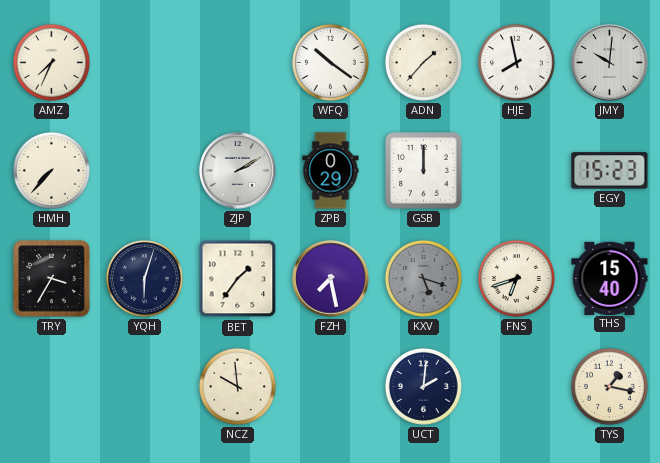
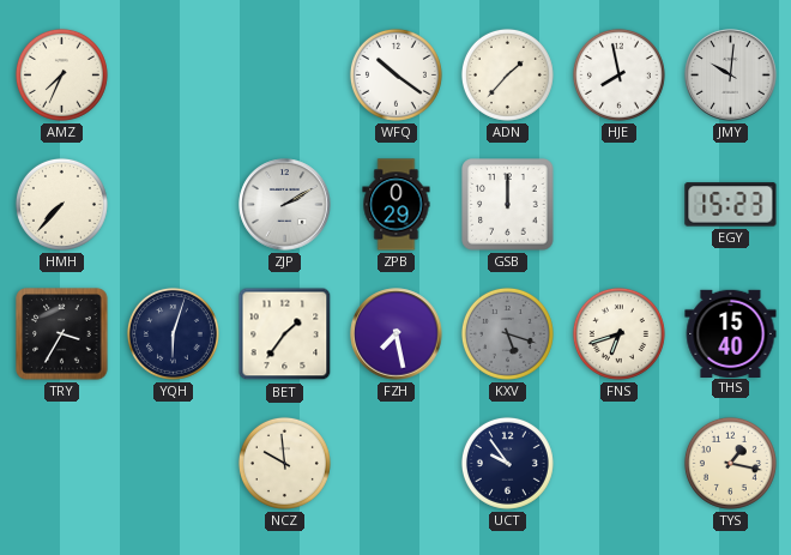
UCT: 2:01 -> 9:54 (507, 463)
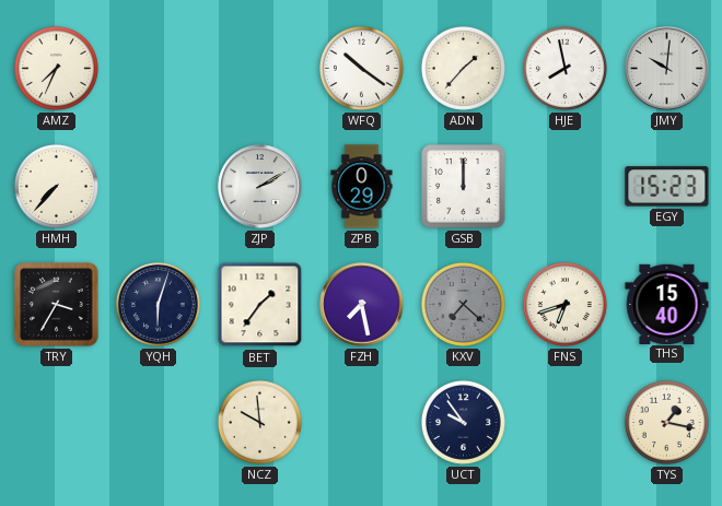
KXV: 5:18 -> 7:22 (463, 304)
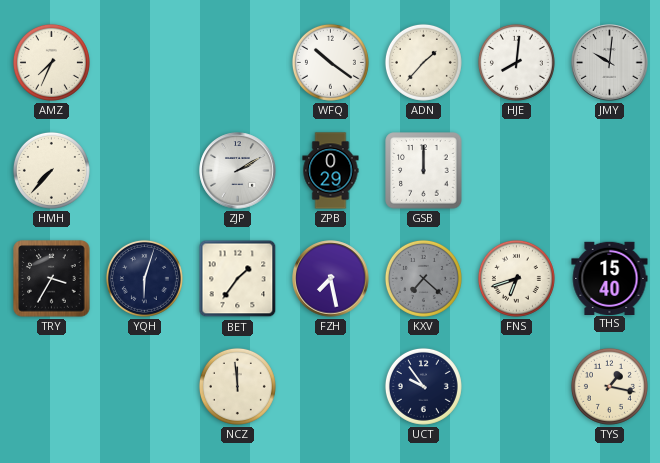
HJE: 7:58 -> 8:01 (516, 62)
EGY: 15:23 -> none (667, 187)
NCZ: 9:59 -> 11:59 (237, 386)
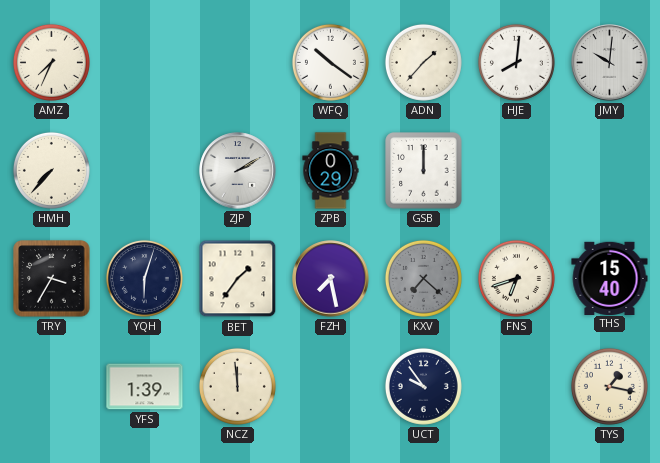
YFS: none -> 1:39 (145, 387)
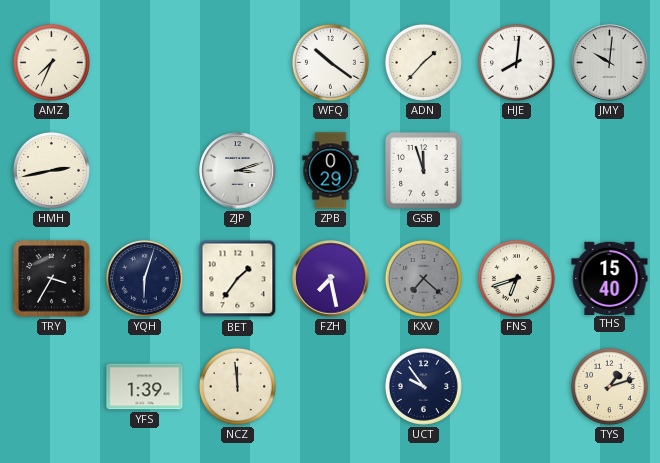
HMH: 7:37 -> 2:43 (51, 170)
ZJP: 2:10 -> 3:12 (238, 171)
GSB: 12:00 -> 11:57 (424, 171)
TYS: 1:17 -> 1:12 (609, 386)
